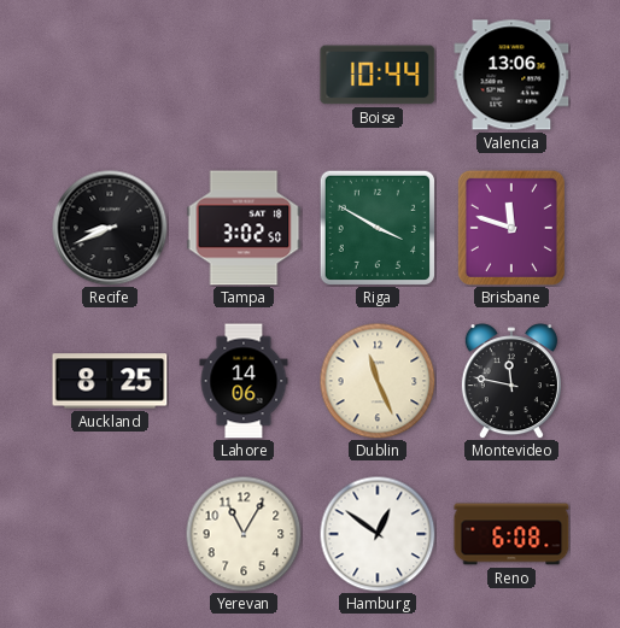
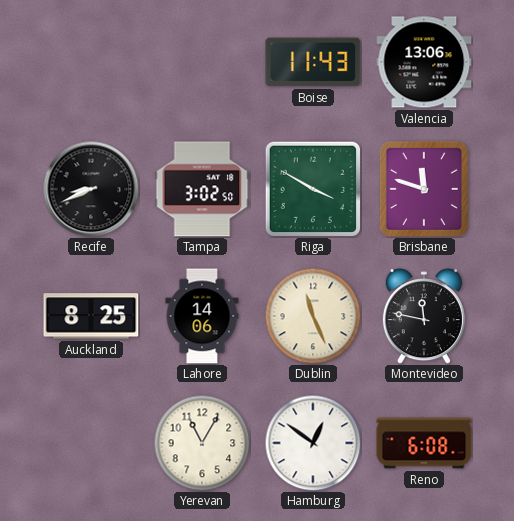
Boise: 10:44 -> 11:43 (313, 62)
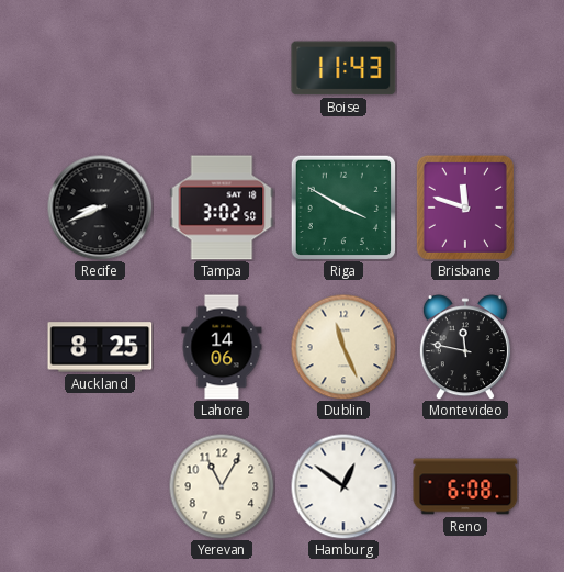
Valencia: 13:06 -> none (424, 62)
